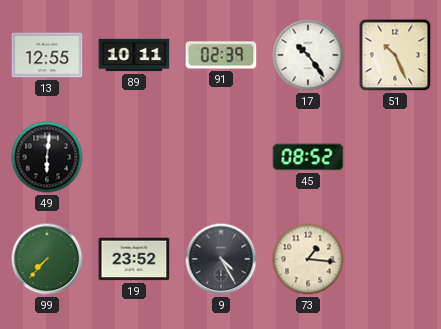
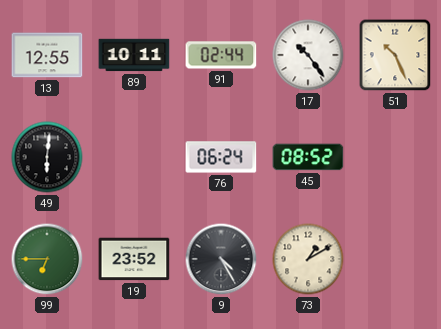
91: 02:39 -> 02:44 (221, 55)
76: none -> 06:24 (221, 157)
99: 7:37 -> 6:45 (47, 259)
73: 1:16 -> 1:10 (308, 259)
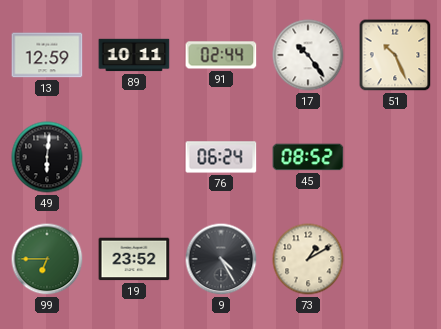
13: 12:55 -> 12:59 (47, 55)
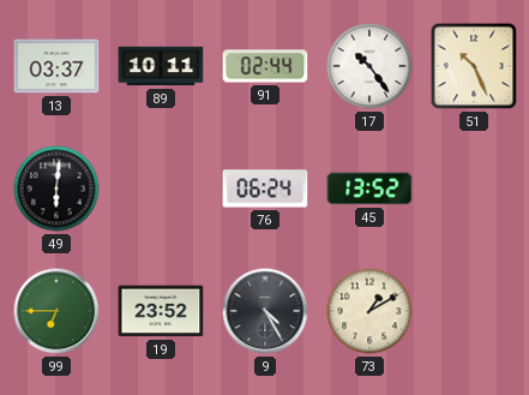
13: 12:59 -> 03:37 (56, 66)
45: 08:52 -> 13:52 (369, 188)
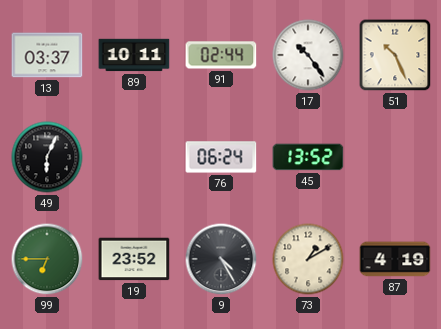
49: 6:01 -> 6:04 (47, 157)
87: none -> 4:19 (395, 259)
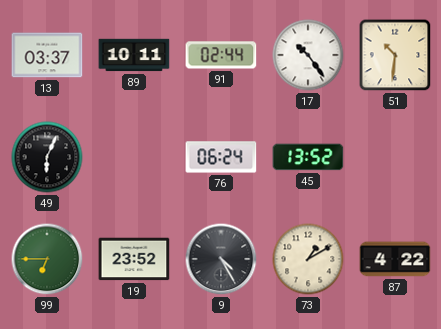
51: 10:26 -> 10:31 (395, 55)
87: 4:19 -> 4:22 (395, 259)
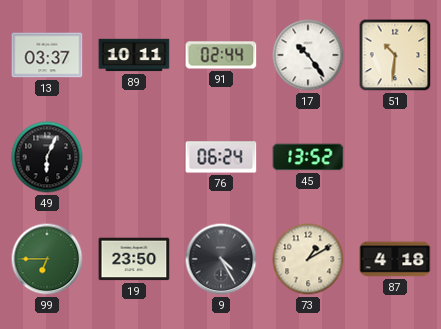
19: 23:52 -> 23:50 (134, 259)
87: 4:22 -> 4:18 (395, 259)
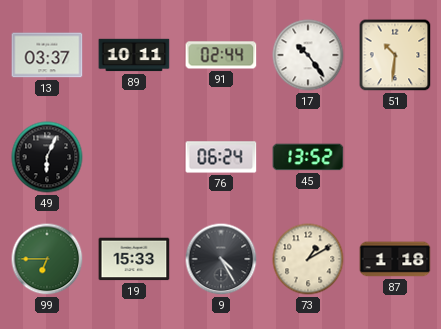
19: 23:50 -> 15:33 (134, 259)
87: 4:18 -> 1:18 (395, 259)
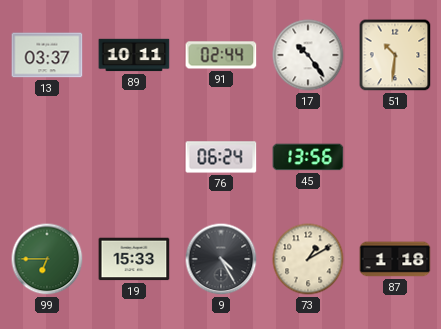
49: 6:04 -> none (47, 157)
45: 13:52 -> 13:56 (308, 157)
